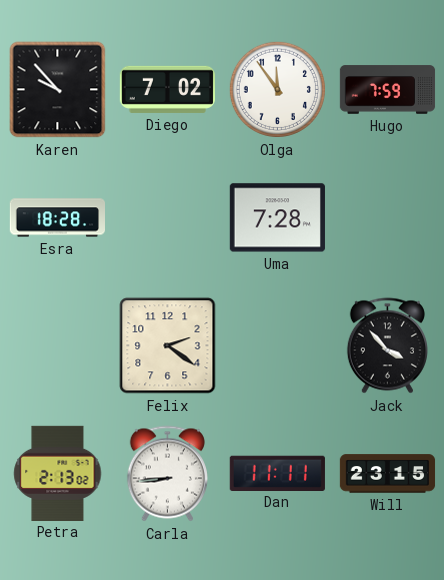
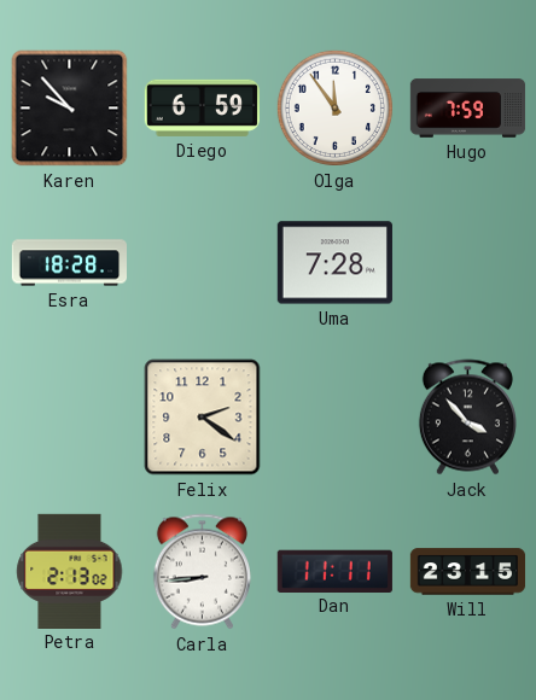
Diego: 7:02 -> 6:59 (202, 107)
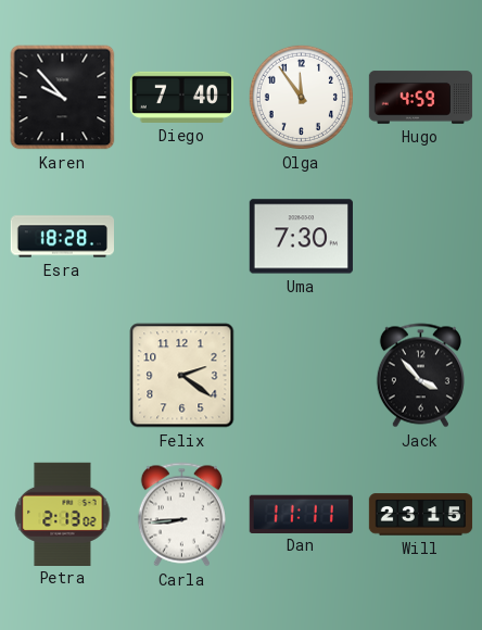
Diego: 6:59 -> 7:40 (181, 97)
Hugo: 7:59 -> 4:59 (421, 98)
Uma: 7:28 -> 7:30 (301, 237)
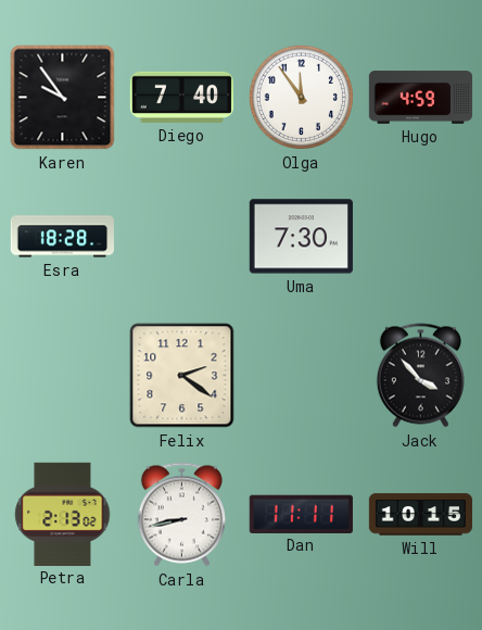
Karen: 9:53 -> 9:54 (63, 98)
Carla: 8:44 -> 8:43 (181, 515)
Will: 23:15 -> 10:15 (421, 515)
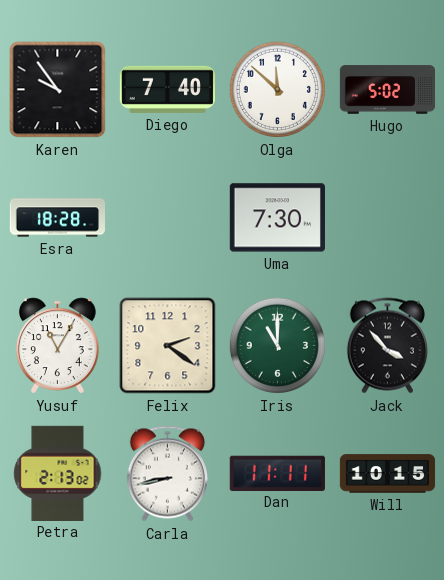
Olga: 11:54 -> 11:52 (277, 89)
Hugo: 4:59 -> 5:02 (388, 90)
Yusuf: none -> 11:05 (58, 346)
Iris: none -> 11:00 (277, 345)
